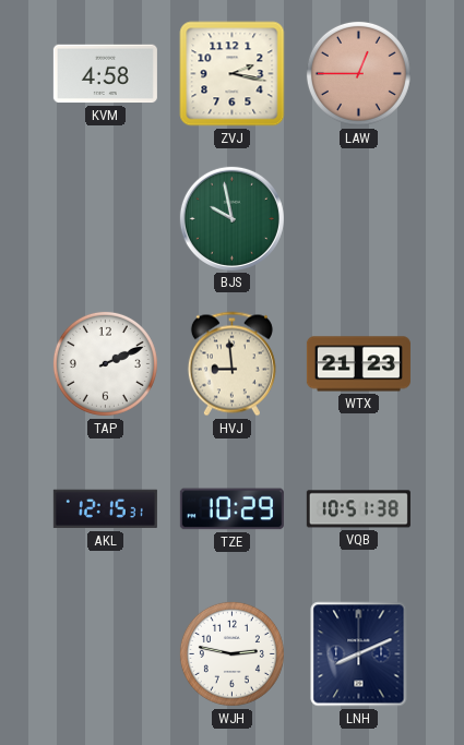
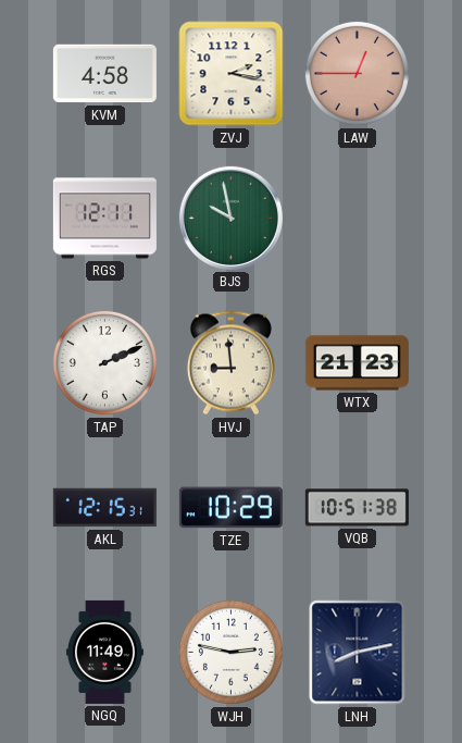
RGS: none -> 12:11 (104, 219)
NGQ: none -> 11:49 (104, 652)
LNH: 8:11 -> 8:13 (358, 653)
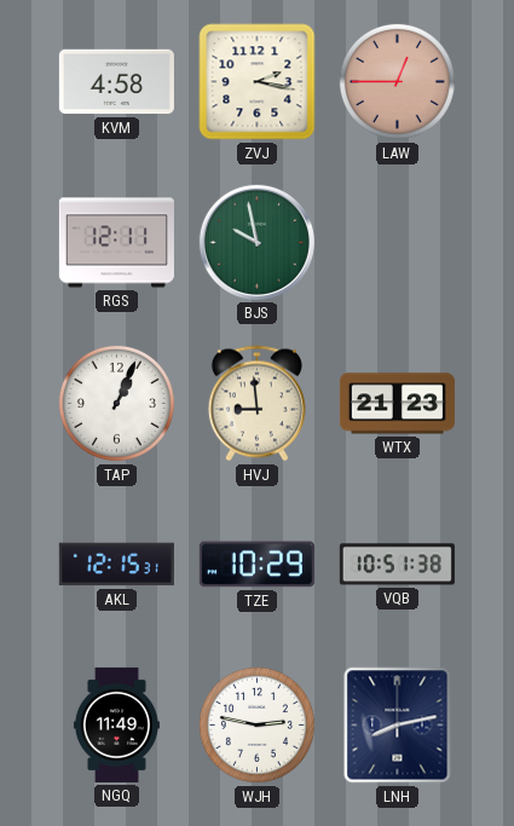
TAP: 2:11 -> 1:04 (116, 403)
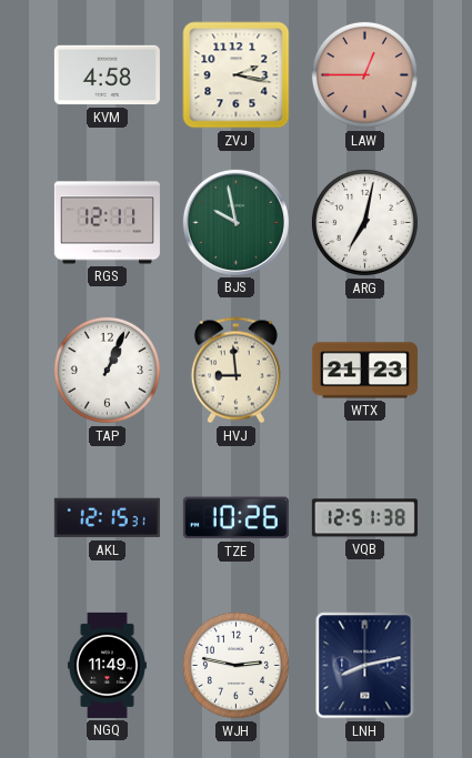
ARG: none -> 7:02 (364, 222)
TZE: 10:29 -> 10:26 (235, 518)
VQB: 10:51 -> 12:51 (364, 518)
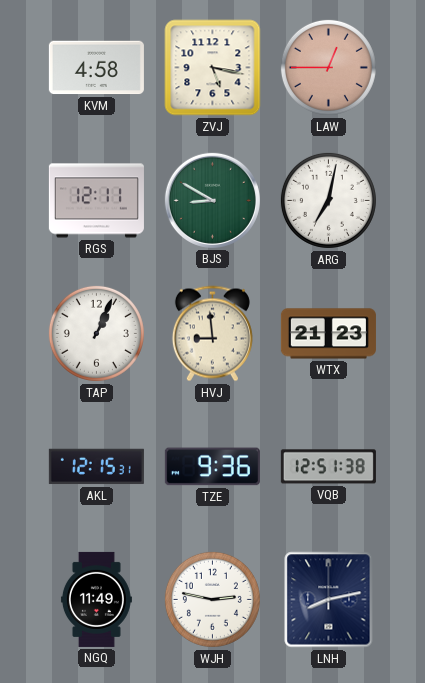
ZVJ: 2:17 -> 5:17 (213, 68)
BJS: 9:58 -> 8:50 (212, 200)
TZE: 10:26 -> 9:36 (212, 467)
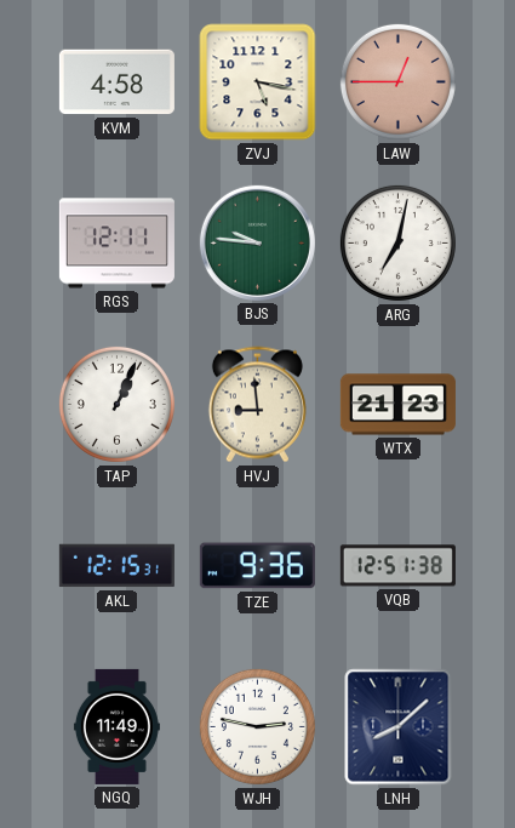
BJS: 8:50 -> 9:46 (257, 242)
LNH: 8:13 -> 8:08 (399, 727)
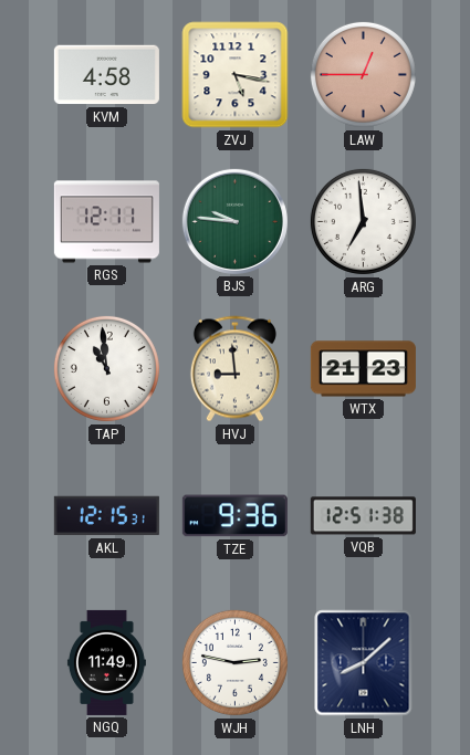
ARG: 7:02 -> 6:59 (363, 221)
TAP: 1:04 -> 10:59 (106, 368)
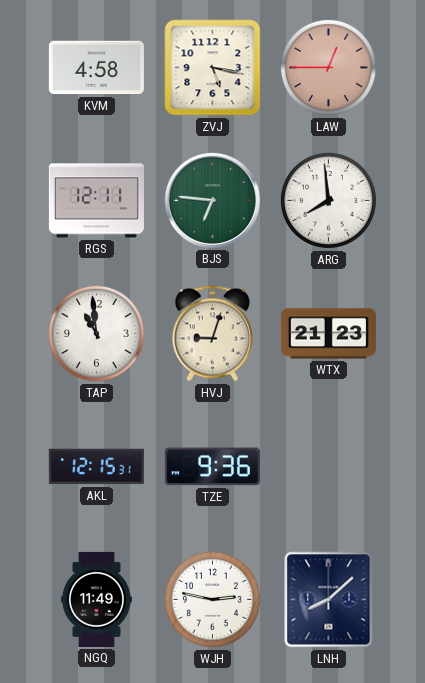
BJS: 9:46 -> 6:46 (212, 200)
ARG: 6:59 -> 7:59 (328, 200)
HVJ: 8:59 -> 9:03 (212, 334)
VQB: 12:51 -> none (363, 516)
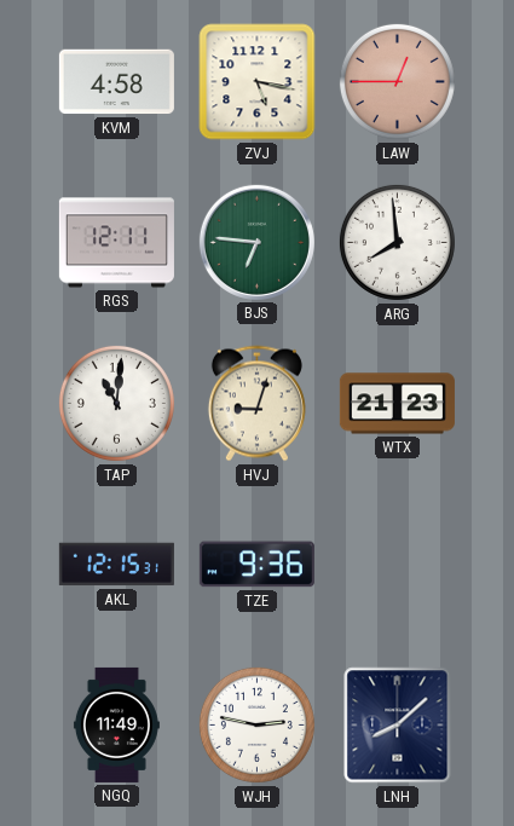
TAP: 10:59 -> 11:01 (116, 403)
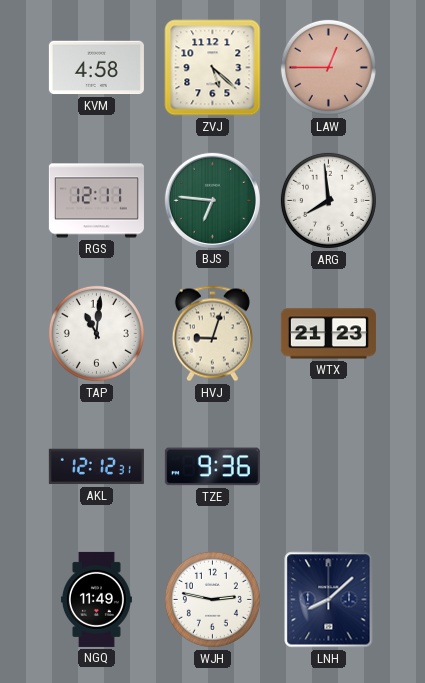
ZVJ: 5:17 -> 5:22 (213, 68)
AKL: 12:15 -> 12:12 (96, 467)
